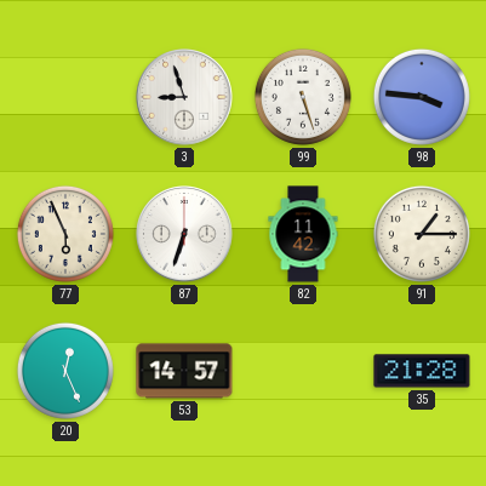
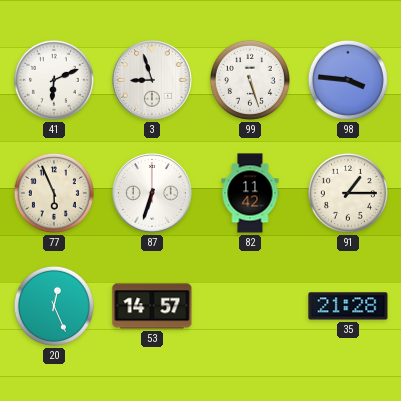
41: none -> 6:11 (54, 80)
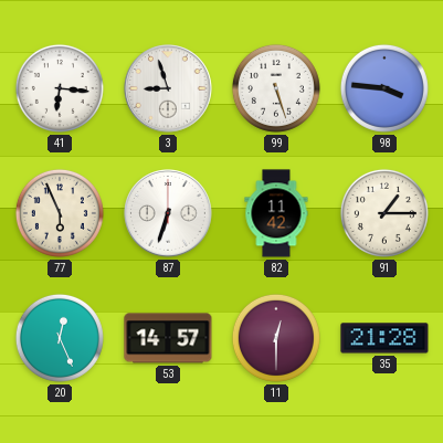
41: 6:11 -> 6:16 (60, 88)
11: none -> 12:30 (276, 338)
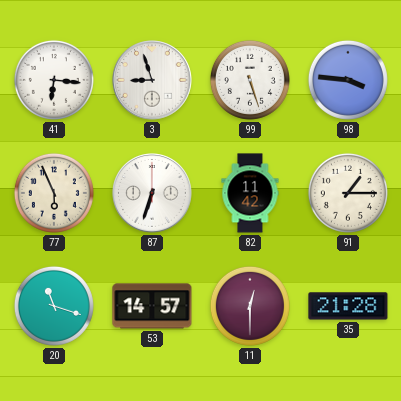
20: 12:26 -> 11:18 (54, 306)
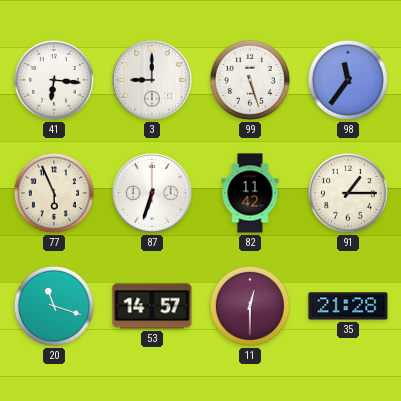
3: 8:57 -> 9:00 (152, 80)
98: 3:46 -> 11:36 (348, 80)
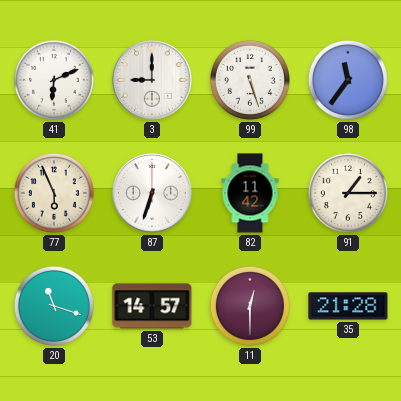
41: 6:16 -> 6:11 (54, 80)
